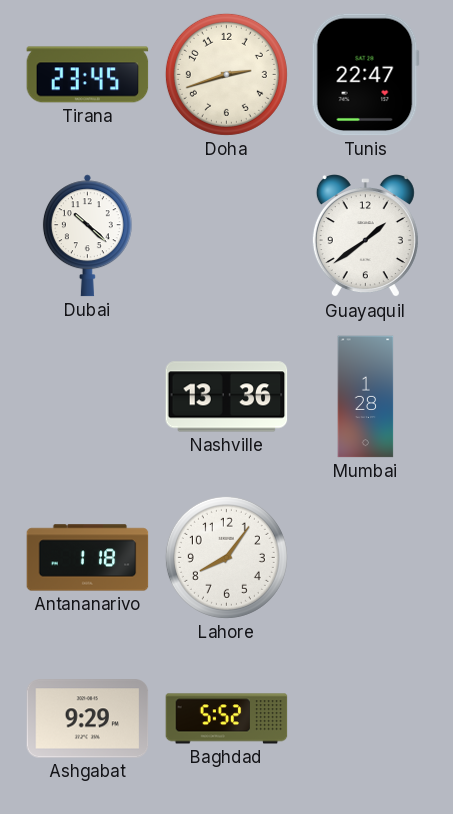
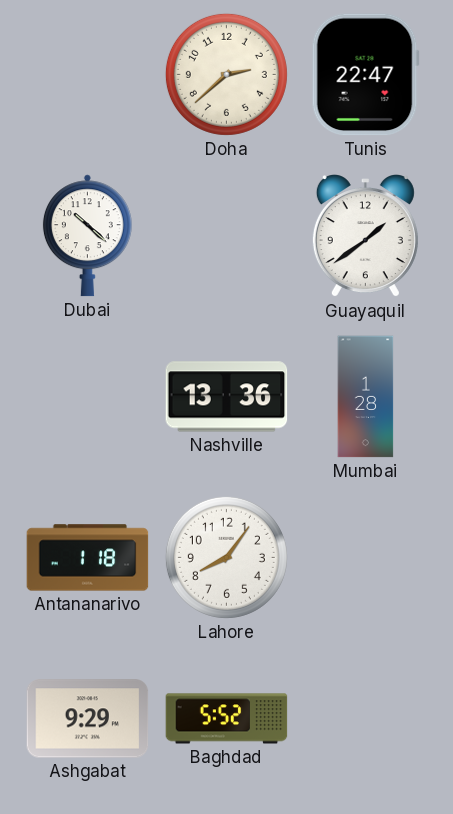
Tirana: 23:45 -> none (88, 75)
Doha: 2:42 -> 2:38 (226, 74)
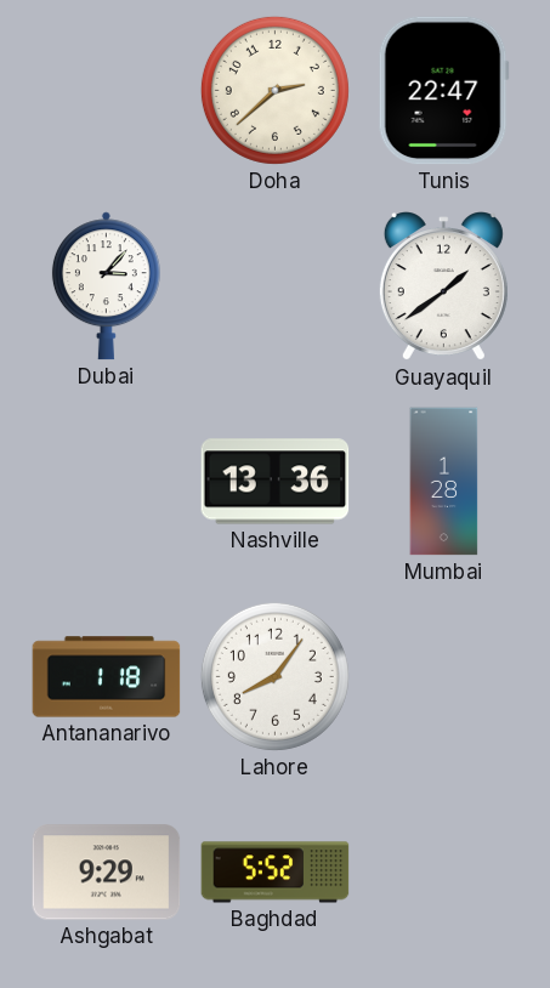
Dubai: 10:22 -> 3:07 (106, 286)
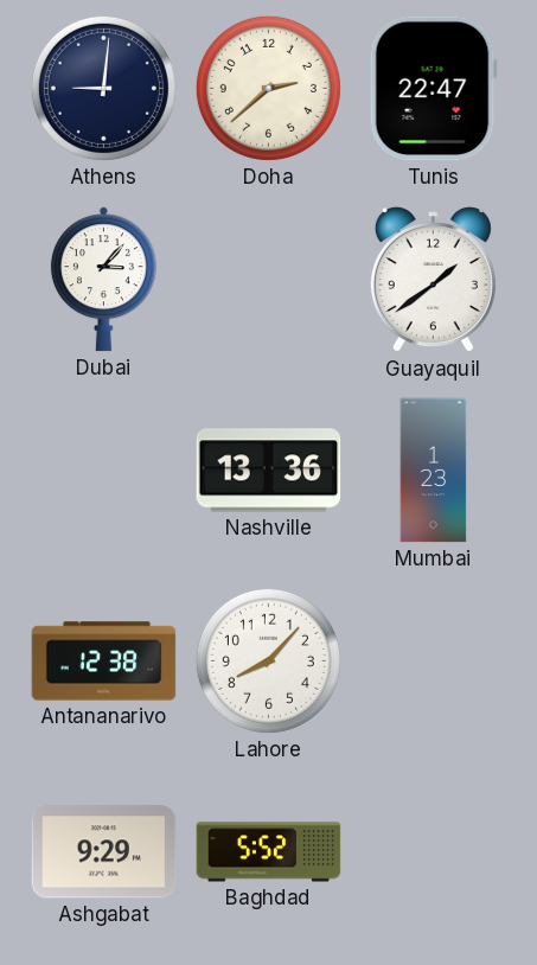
Athens: none -> 9:01 (103, 88)
Mumbai: 1:28 -> 1:23 (434, 471)
Antananarivo: 1:18 -> 12:38 (104, 662)
Lahore: 8:06 -> 8:07 (268, 660)
